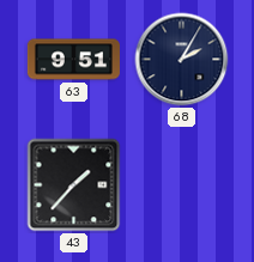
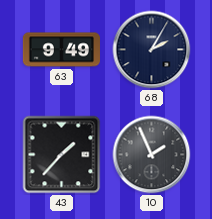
63: 9:51 -> 9:49 (61, 50)
10: none -> 1:56 (152, 155)
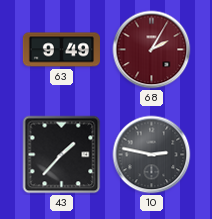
68 dial: navy -> burgundy (152, 50)
10: 1:56 -> 2:47 (152, 155)
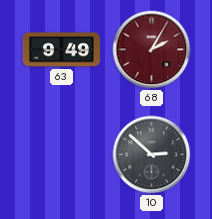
43: 1:37 -> none (62, 155)
10: 2:47 -> 2:52 (152, 155)
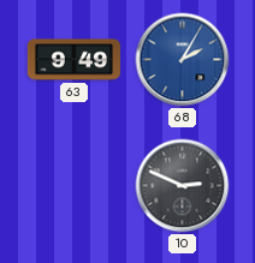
68 dial: burgundy -> blue (183, 60)
10: 2:52 -> 2:49 (183, 186)
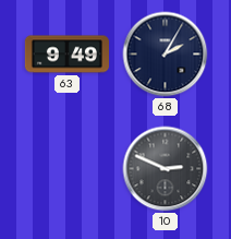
68 dial: blue -> navy (166, 55)
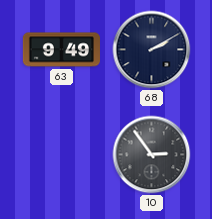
68: 2:05 -> 2:10 (152, 50)
10: 2:49 -> 2:54 (152, 155)
